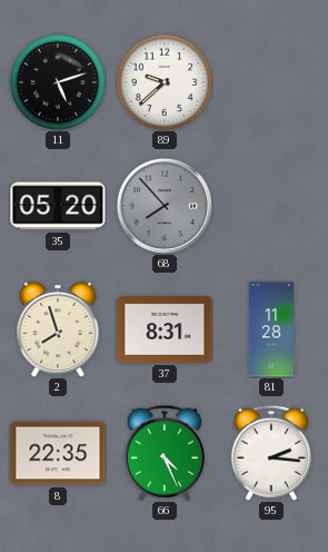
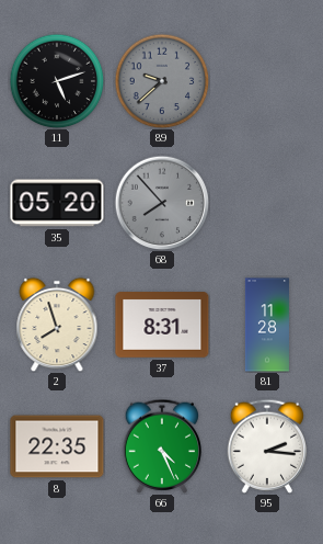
89 dial: white -> grey (162, 81)
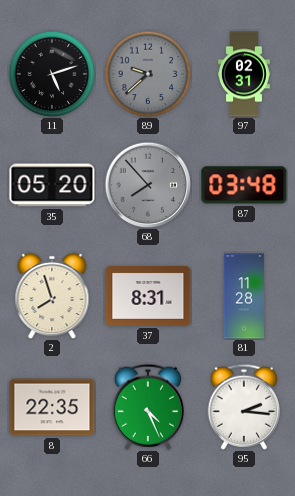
97: none -> 02:31 (245, 74)
87: none -> 03:48 (244, 185)
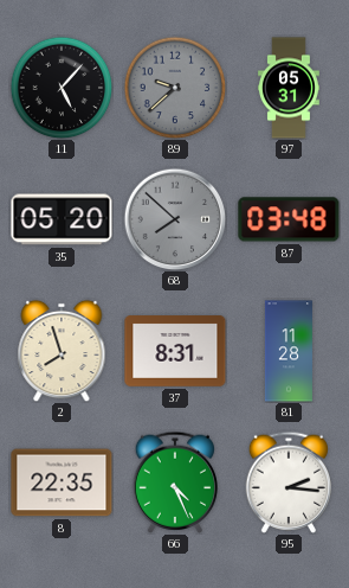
11: 5:12 -> 5:07 (62, 88)
97: 02:31 -> 05:31 (290, 88)
68: 7:53 -> 7:52 (175, 219)
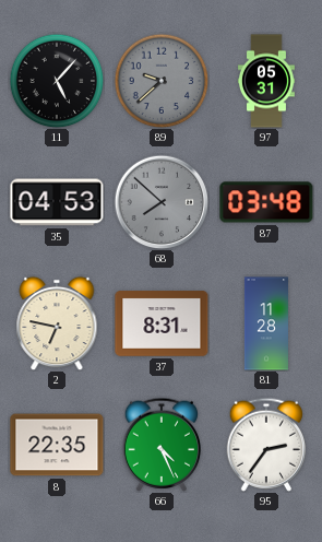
35: 05:20 -> 04:53 (57, 202)
2: 7:57 -> 6:47 (57, 323)
95: 2:16 -> 2:36 (265, 445)
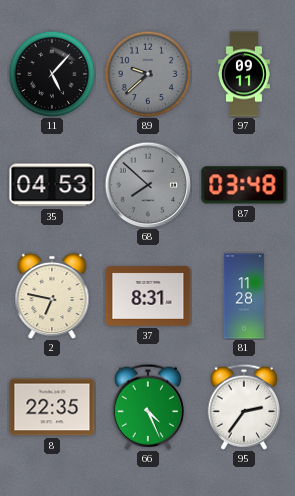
97: 05:31 -> 09:11 (245, 74)
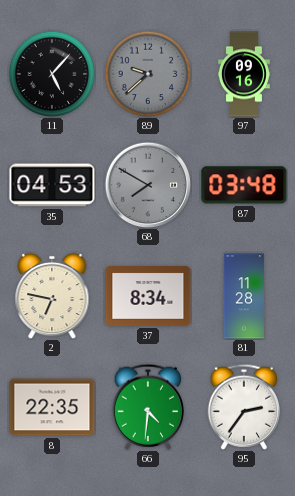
97: 09:11 -> 09:16 (245, 74)
68: 7:52 -> 7:50 (148, 185)
37: 8:31 -> 8:34 (148, 296)
66: 4:26 -> 4:31 (147, 407)
